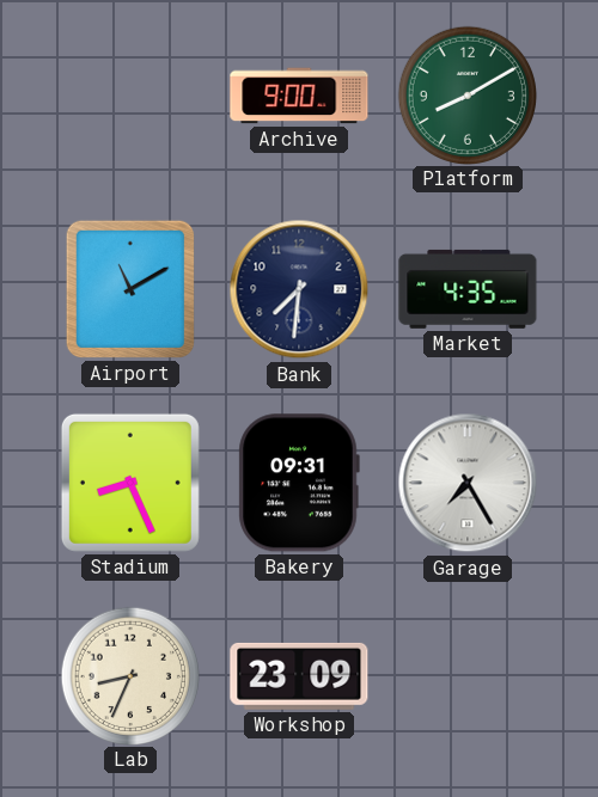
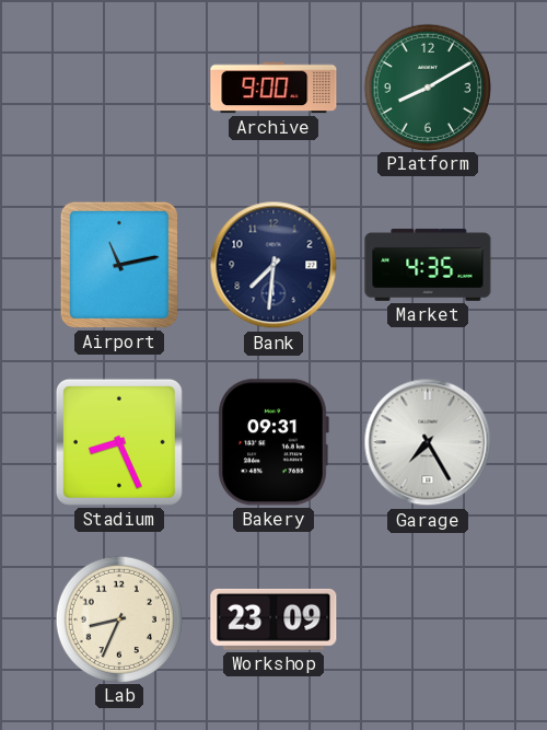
Airport: 11:10 -> 11:13 (119, 265)
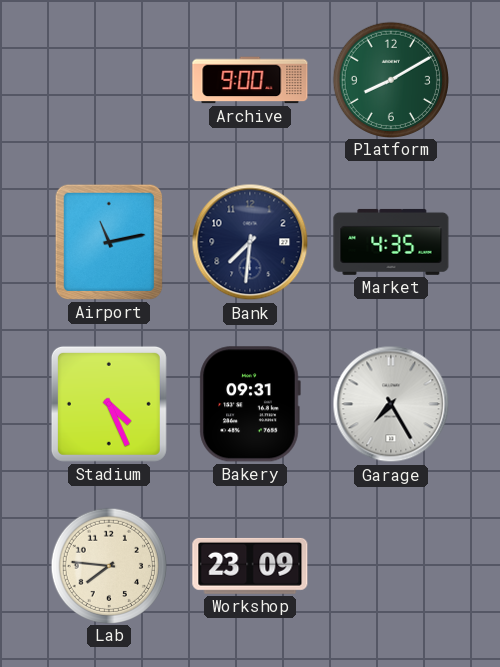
Stadium: 8:26 -> 4:26 (109, 404)
Lab: 8:34 -> 7:46 (108, 565)
